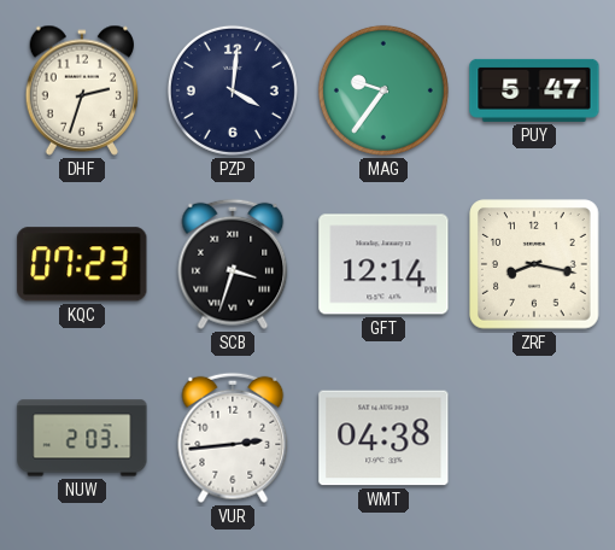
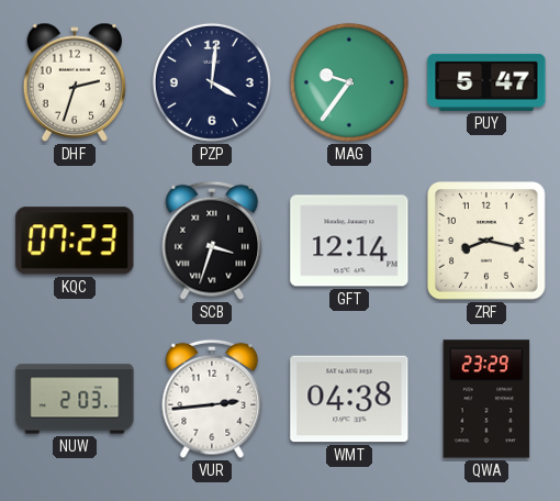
QWA: none -> 23:29 (486, 399)
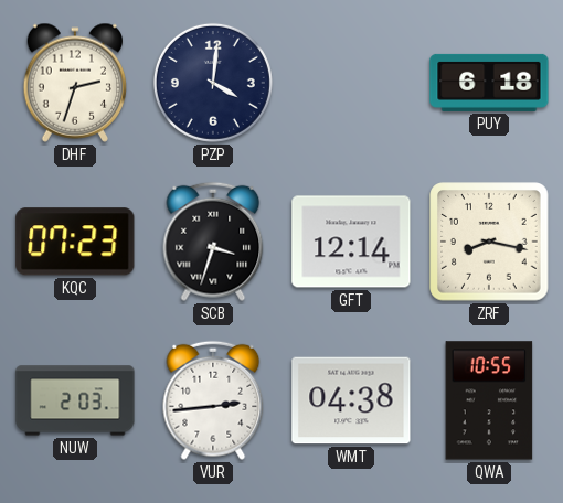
MAG: 9:36 -> none (349, 82)
PUY: 5:47 -> 6:18 (489, 83)
QWA: 23:29 -> 10:55 (489, 400)
